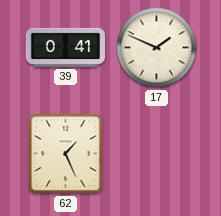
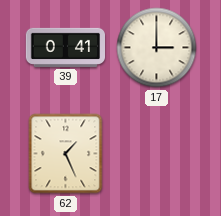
17: 1:49 -> 3:00 (157, 48)
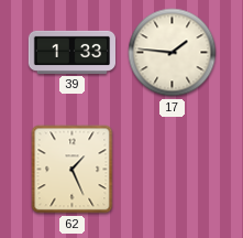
39: 0:41 -> 1:33 (71, 52)
17: 3:00 -> 1:46 (173, 53)
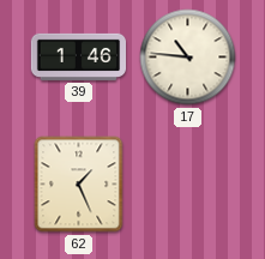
39: 1:33 -> 1:46 (78, 56)
17: 1:46 -> 10:46 (188, 58)
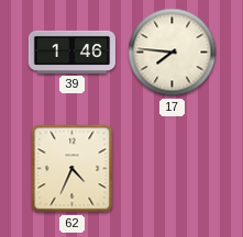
17: 10:46 -> 7:46 (173, 53)
62: 1:26 -> 4:34 (73, 169)
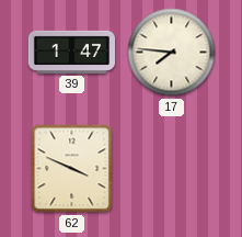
39: 1:46 -> 1:47 (71, 52)
62: 4:34 -> 3:49 (72, 169)
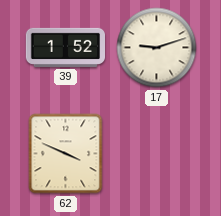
39: 1:47 -> 1:52 (65, 47)
17: 7:46 -> 9:12 (157, 48)
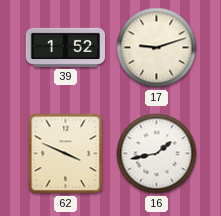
16: none -> 1:43 (157, 154)
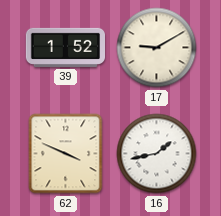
17: 9:12 -> 9:10 (157, 48)
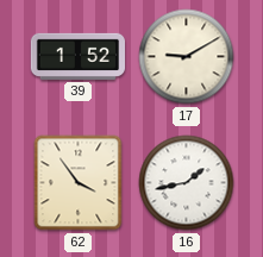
62: 3:49 -> 3:54 (79, 183)
